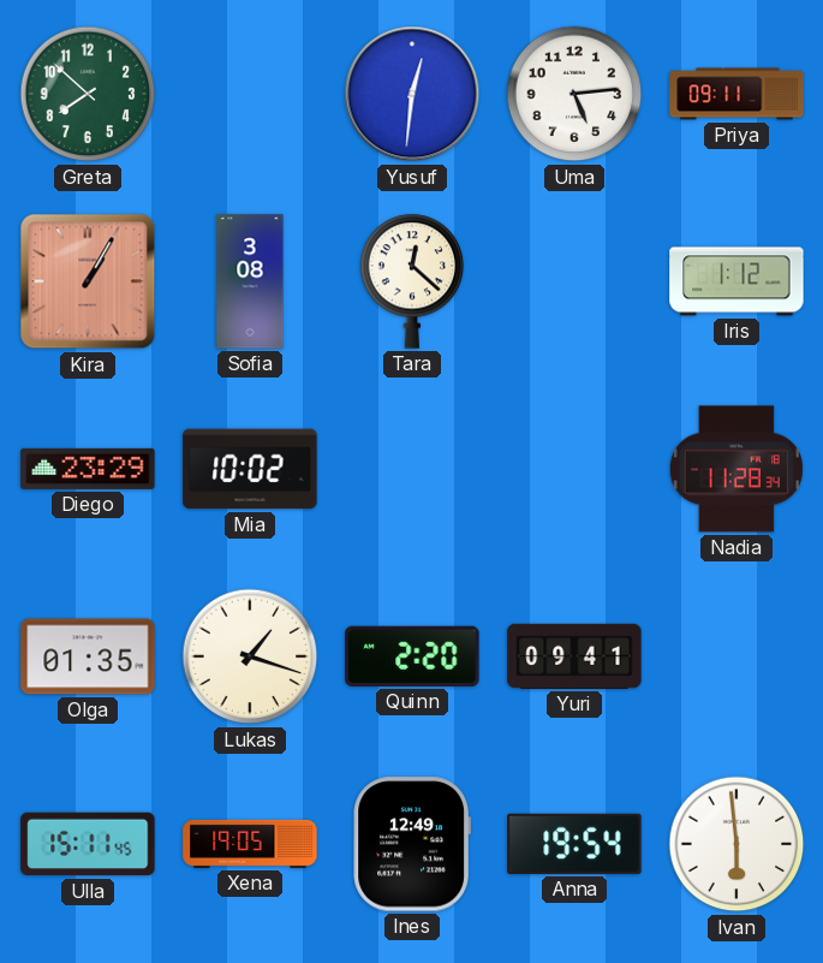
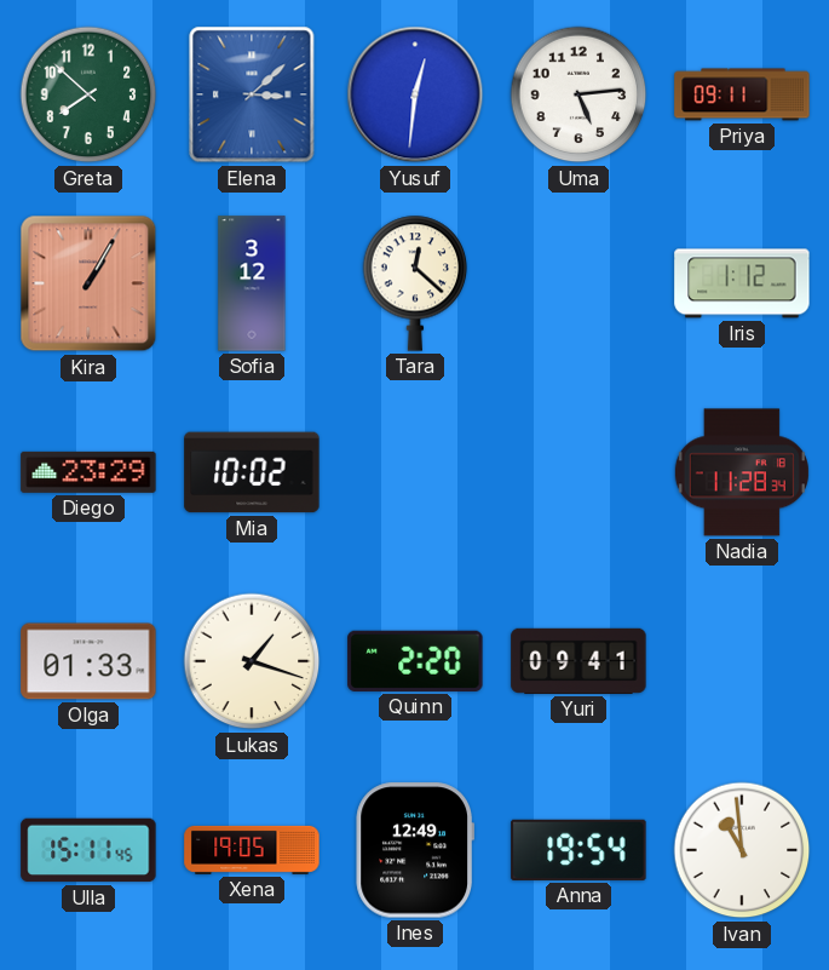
Elena: none -> 3:08 (252, 94)
Sofia: 3:08 -> 3:12 (252, 283)
Olga: 01:35 -> 01:33 (88, 661)
Ivan: 5:59 -> 10:59 (742, 850)
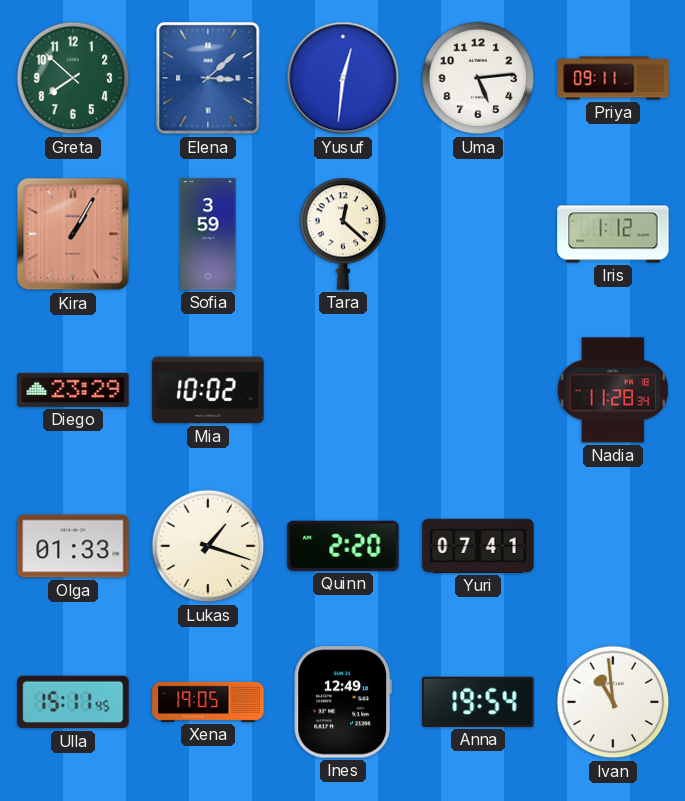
Sofia: 3:12 -> 3:59 (208, 234)
Yuri: 09:41 -> 07:41 (478, 546)
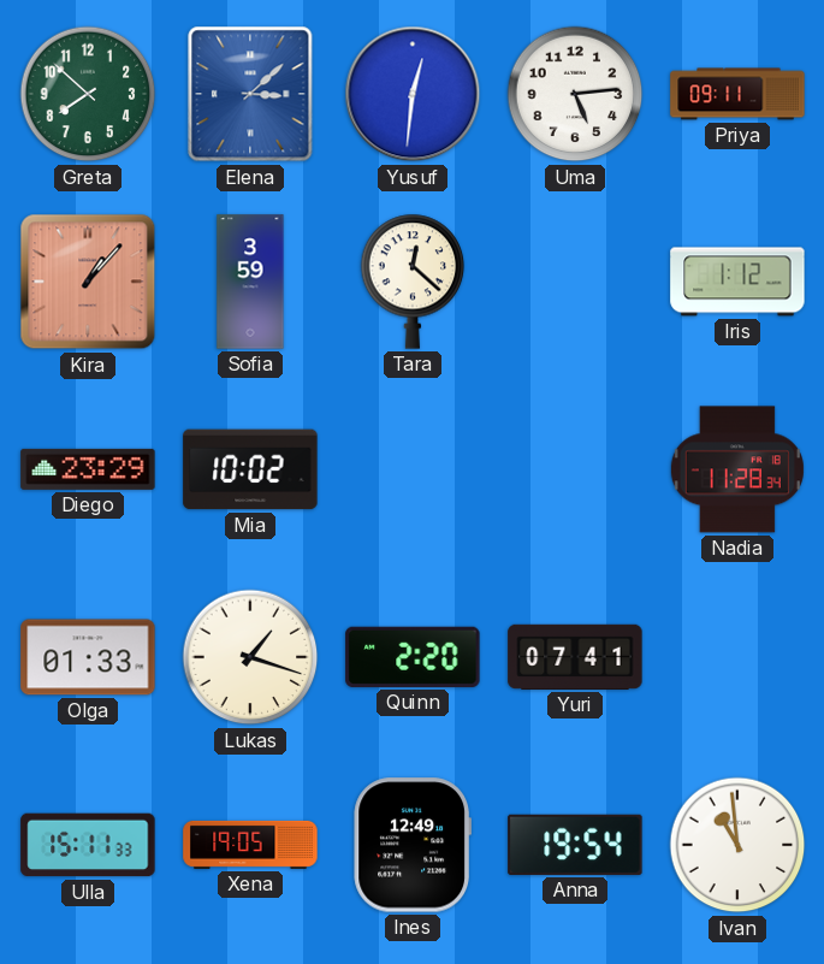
Kira: 1:05 -> 1:07 (88, 282)
Ulla: 15:11:45 -> 15:11:33 (88, 845)
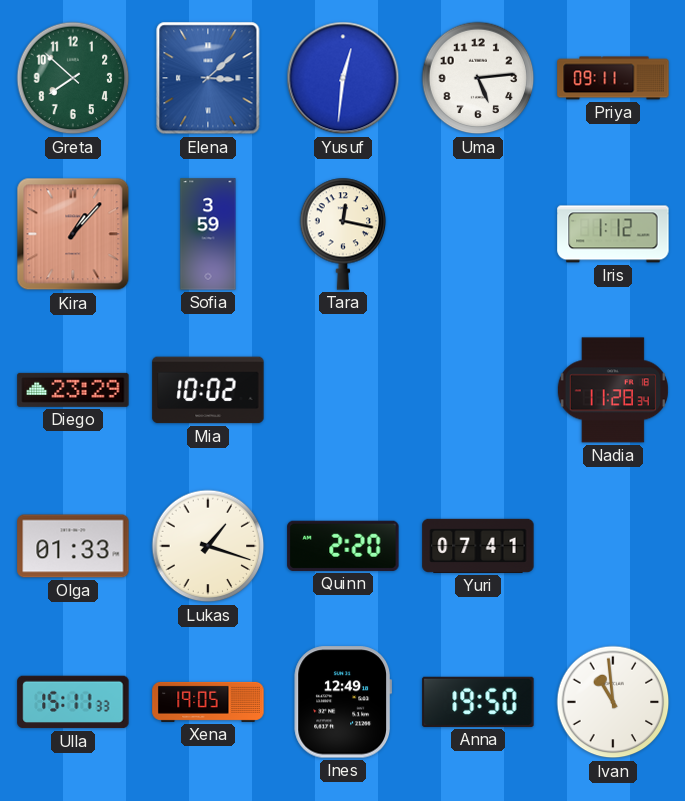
Tara: 12:22 -> 12:17 (343, 234)
Anna: 19:54 -> 19:50 (478, 702)
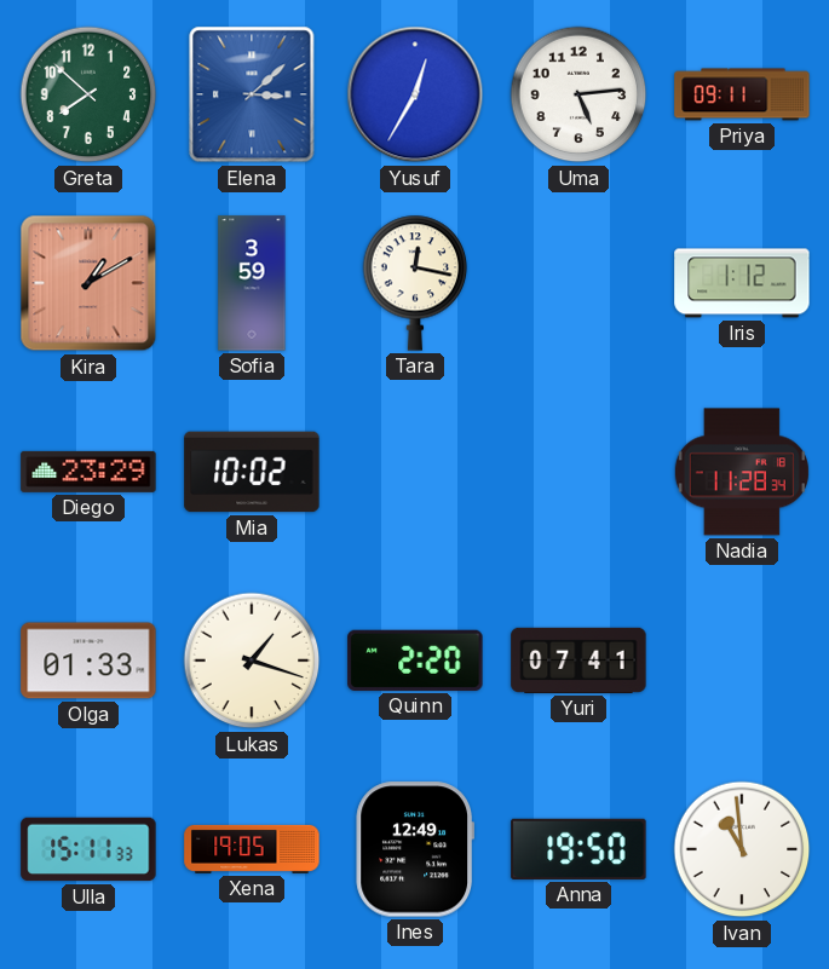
Yusuf: 12:31 -> 12:35 (415, 94)
Kira: 1:07 -> 1:10 (88, 283)
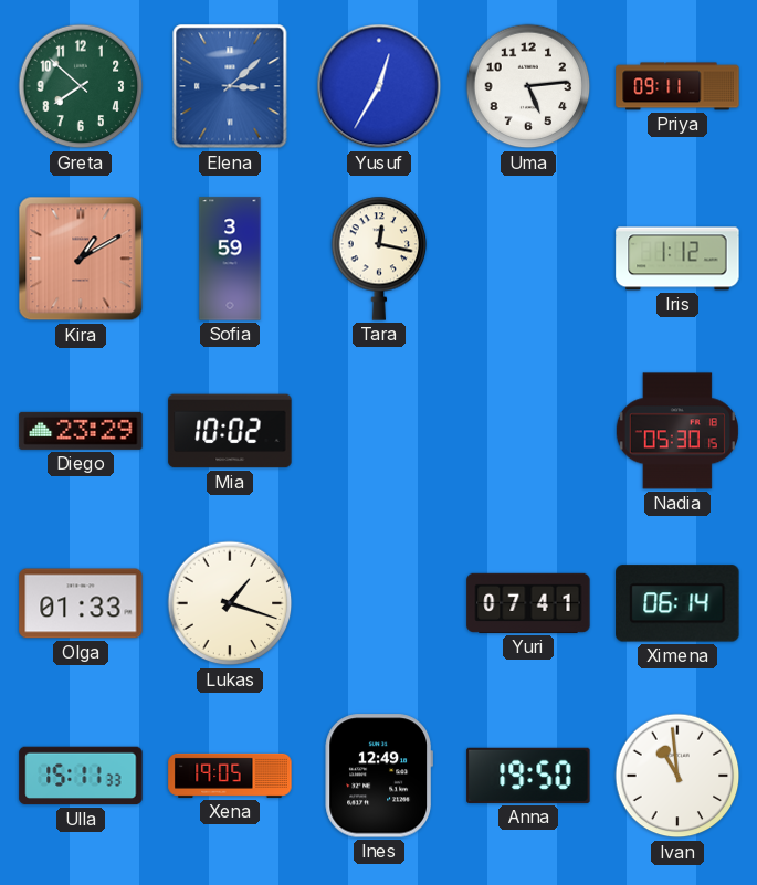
Nadia: 11:28 -> 05:30 (677, 431)
Quinn: 2:20 -> none (415, 661)
Ximena: none -> 06:14 (677, 603)
